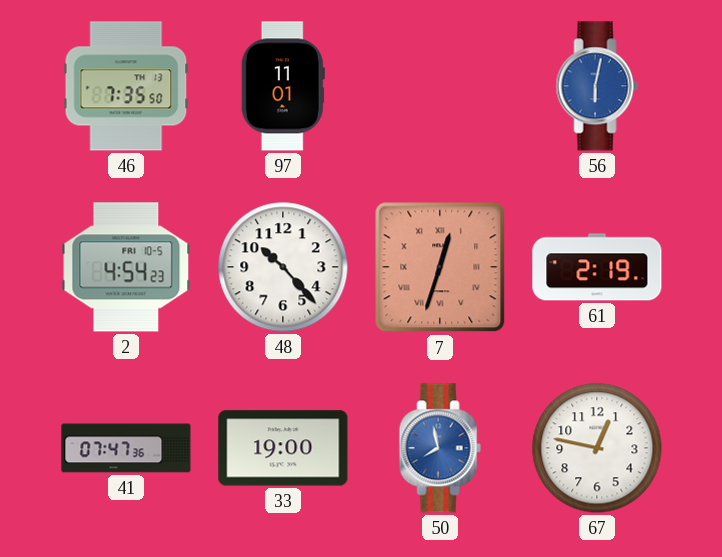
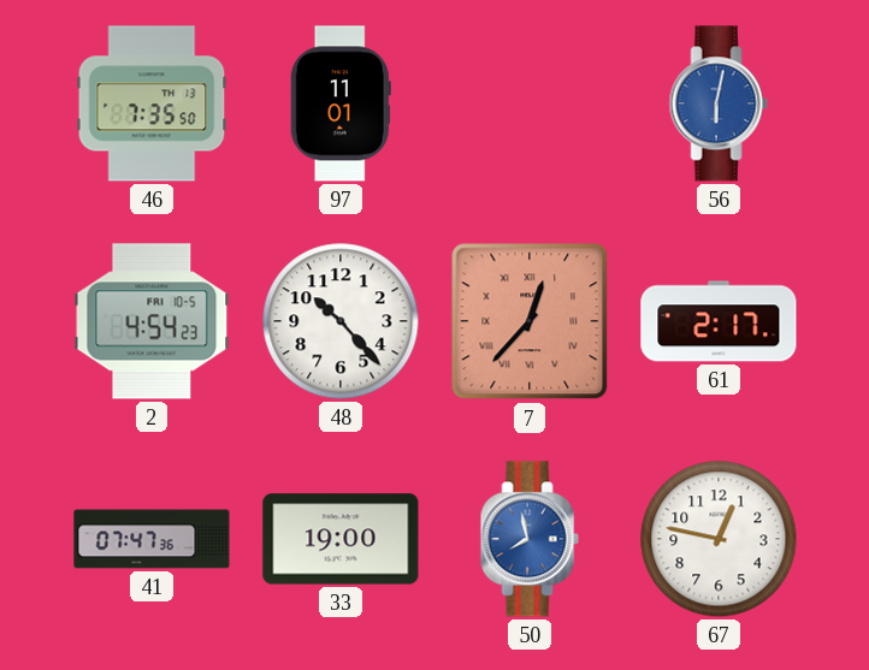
7: 12:33 -> 12:37 (530, 321)
61: 2:19 -> 2:17 (719, 321)
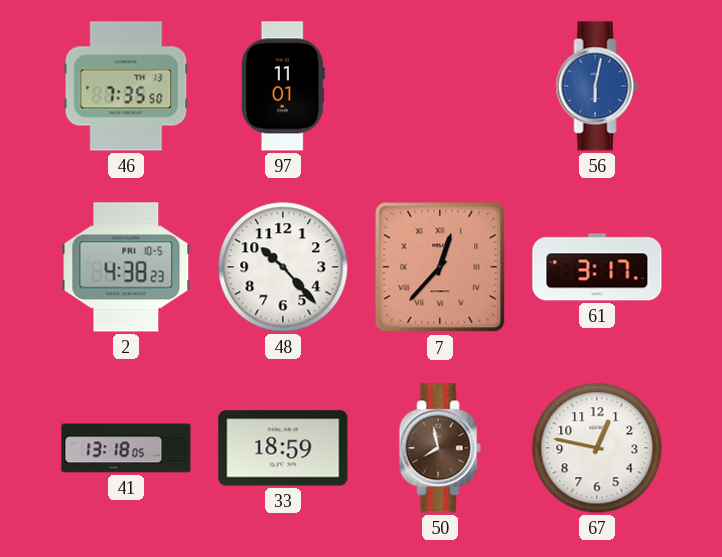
2: 4:54 -> 4:38 (126, 267)
61: 2:17 -> 3:17 (597, 267)
41: 07:47 -> 13:18 (126, 448)
33: 19:00 -> 18:59 (283, 448)
50 dial: blue -> brown (440, 448)
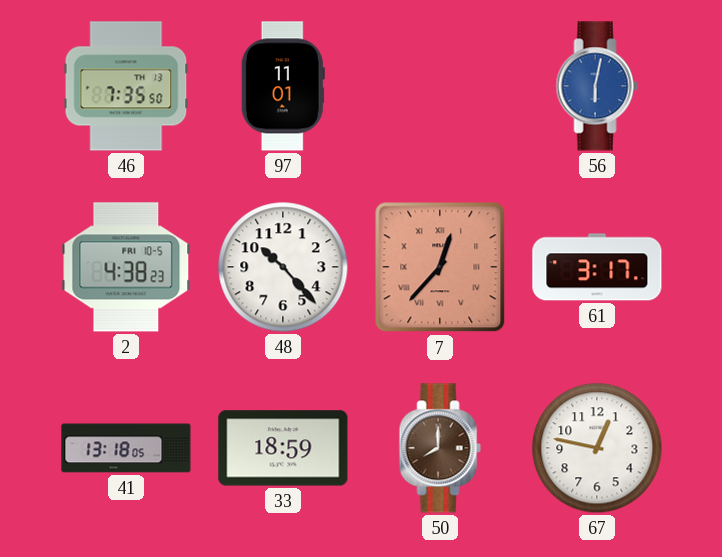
50: 7:58 -> 8:00 (440, 448)
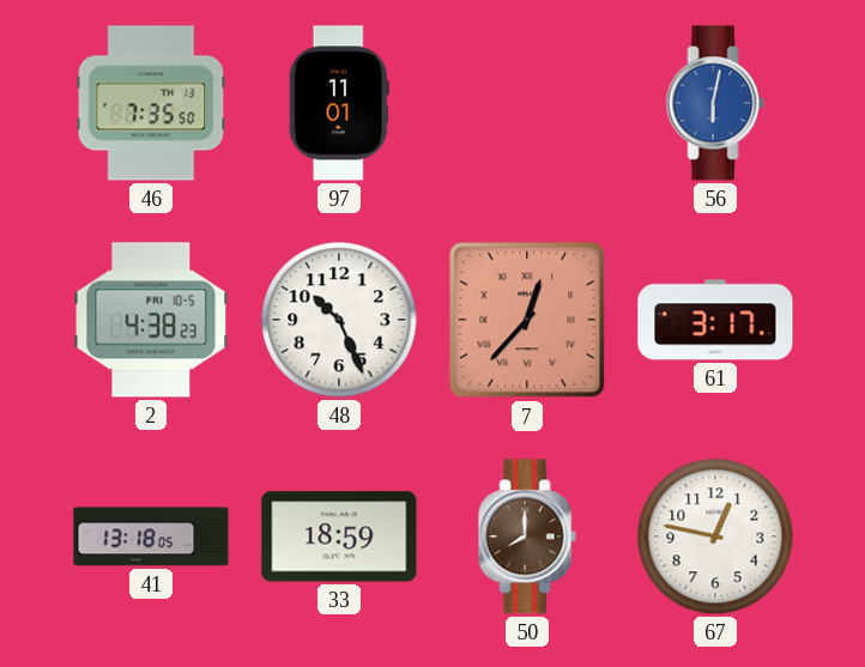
48: 10:23 -> 10:26 (339, 320)
